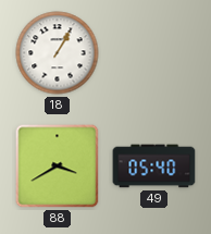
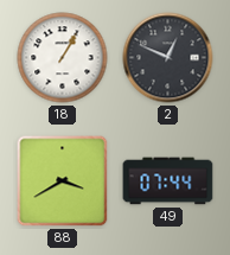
2: none -> 12:49 (168, 58)
49: 05:40 -> 07:44 (168, 181)
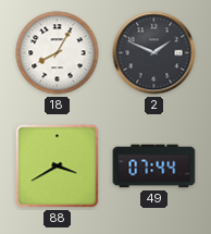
18: 1:05 -> 8:05 (58, 53)
2: 12:49 -> 1:49 (154, 53)
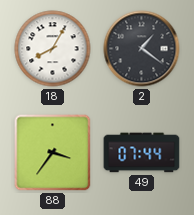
2: 1:49 -> 1:21 (142, 49)
88: 3:40 -> 3:36 (53, 153)
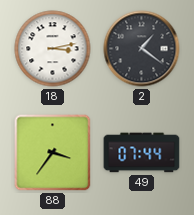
18: 8:05 -> 3:13 (53, 49)
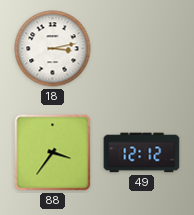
2: 1:21 -> none (142, 49)
49: 07:44 -> 12:12 (142, 153)
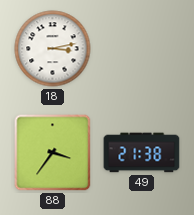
49: 12:12 -> 21:38 (142, 153)
